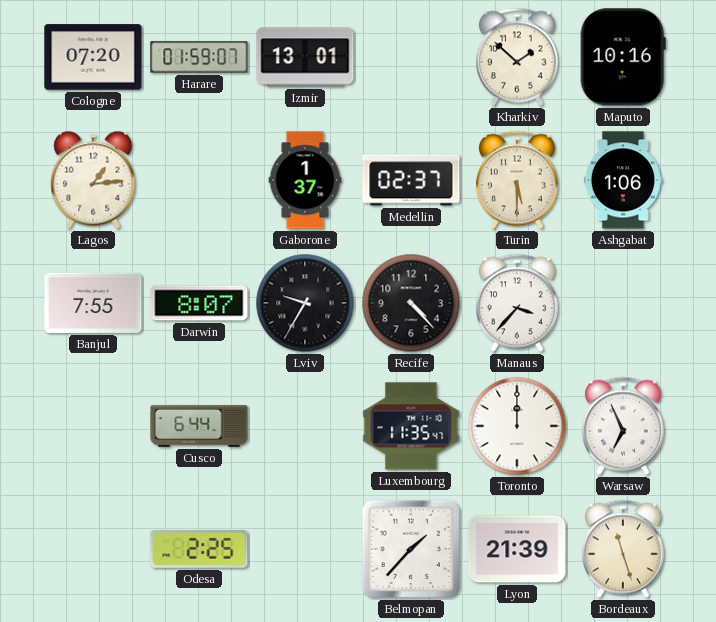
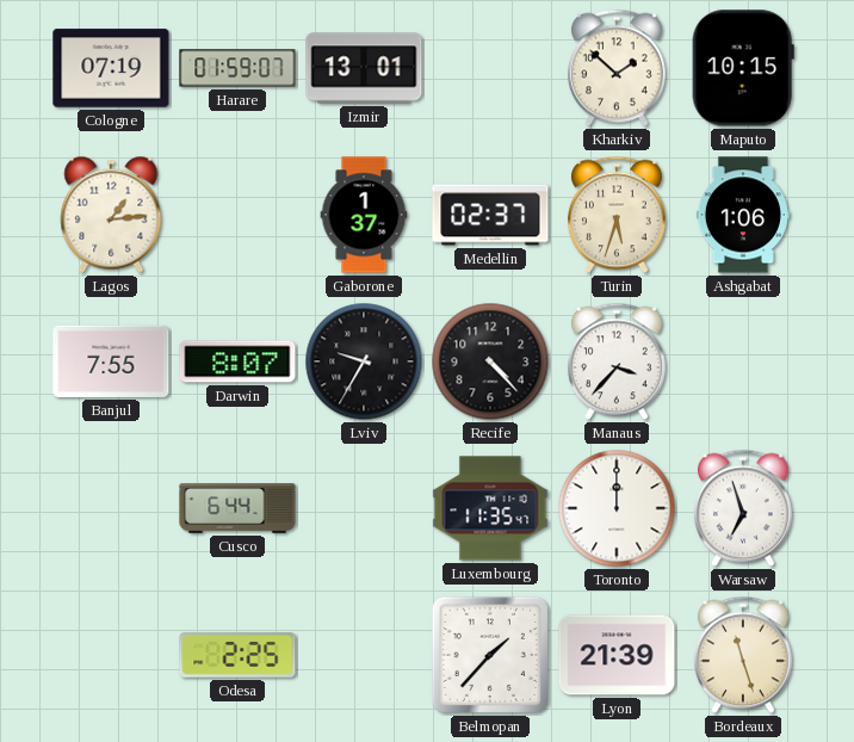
Cologne: 07:20 -> 07:19 (111, 68)
Maputo: 10:16 -> 10:15 (743, 68)
Turin: 5:30 -> 5:33 (617, 215)
Warsaw: 6:56 -> 6:57 (743, 508)
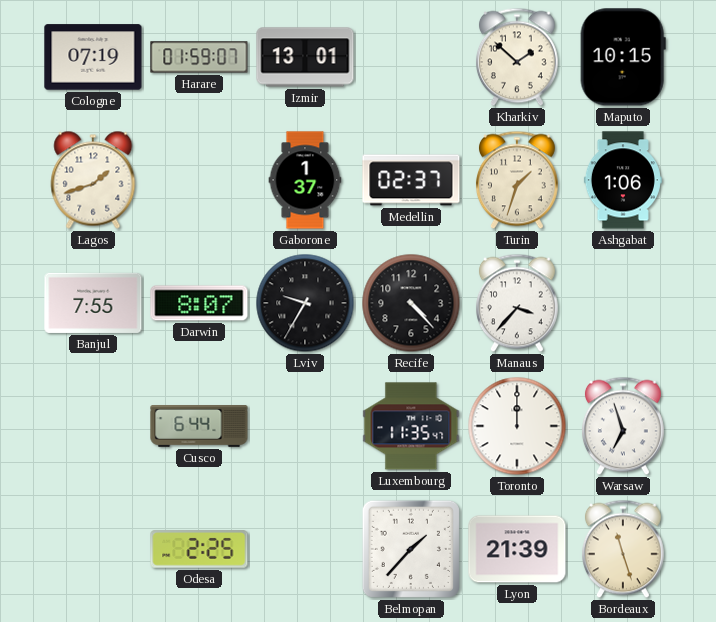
Lagos: 1:14 -> 1:42 (93, 180)
Turin: 5:33 -> 1:33 (517, 180)
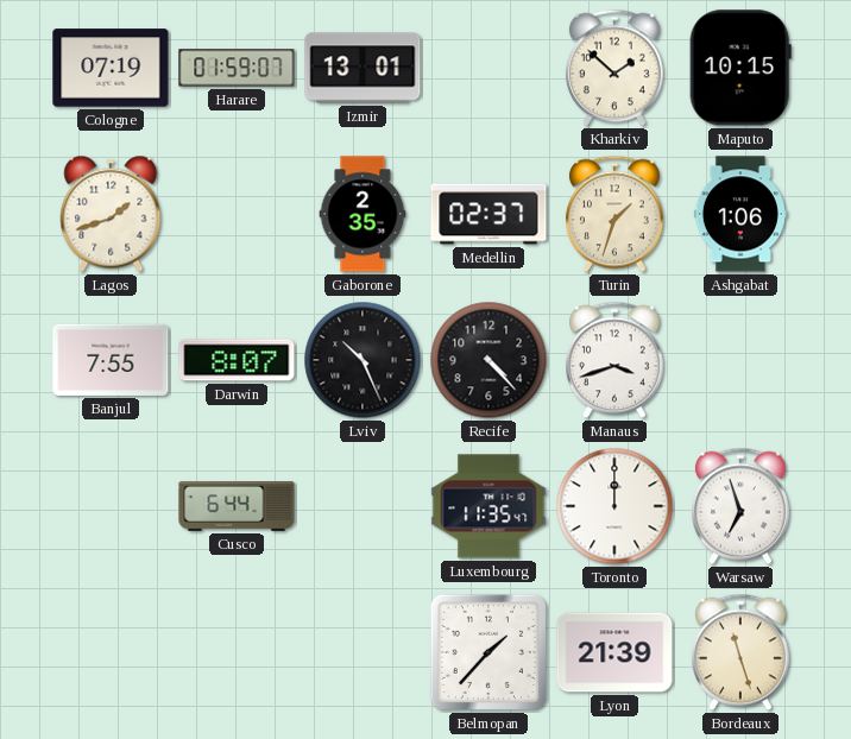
Gaborone: 1:37 -> 2:35 (363, 214)
Lviv: 9:35 -> 10:26 (363, 360)
Manaus: 3:37 -> 3:42 (614, 360)
Odesa: 2:25 -> none (199, 549)
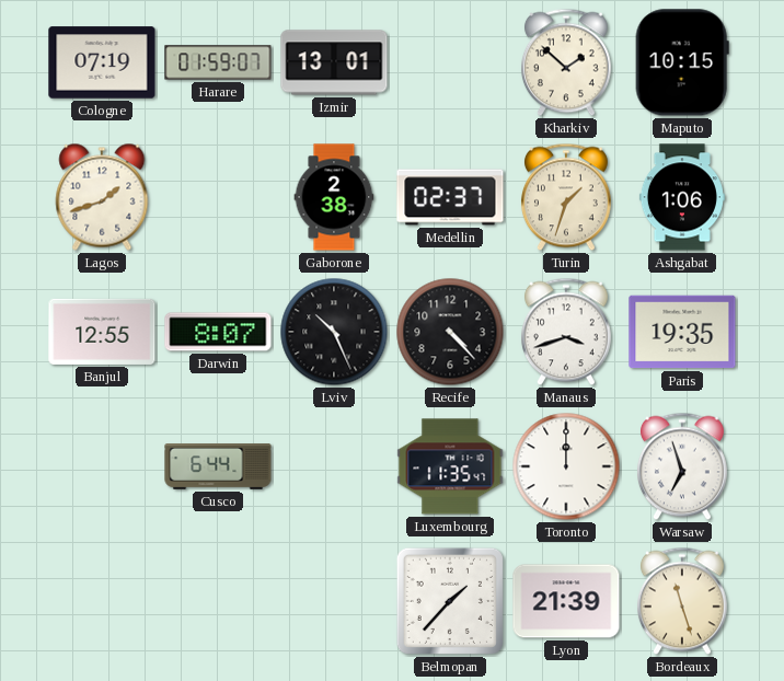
Gaborone: 2:35 -> 2:38 (334, 197)
Banjul: 7:55 -> 12:55 (102, 332)
Paris: none -> 19:35 (682, 332)
